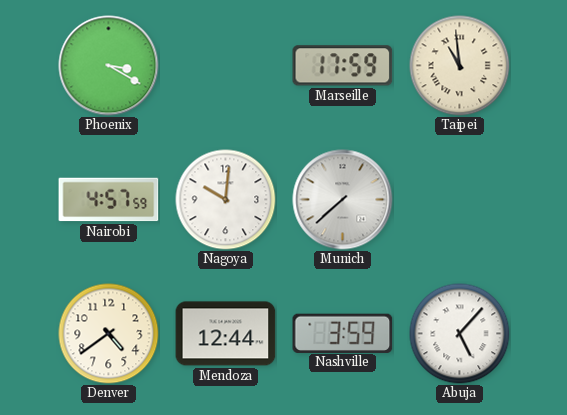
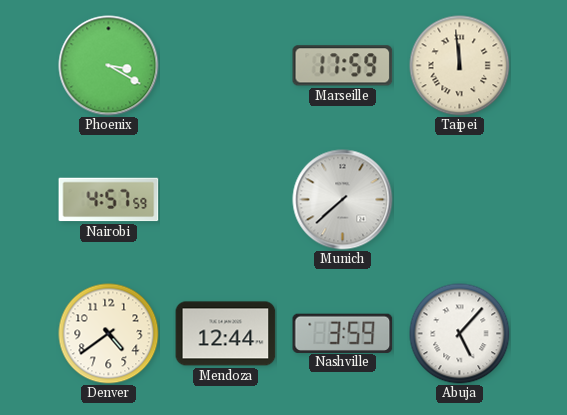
Taipei: 10:59 -> 11:59 (460, 66)
Nagoya: 10:01 -> none (226, 200)
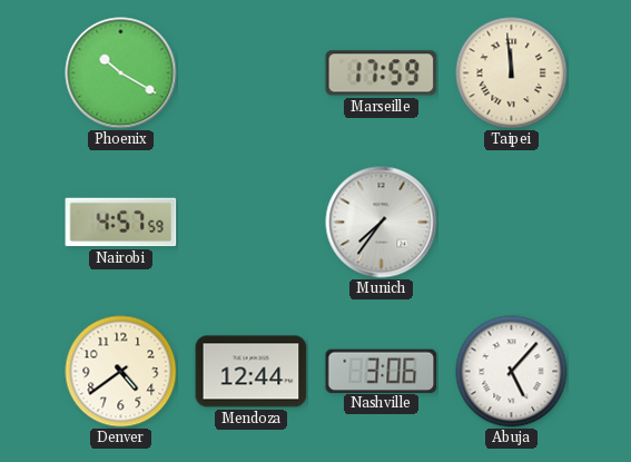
Phoenix: 3:20 -> 10:20 (121, 73)
Munich: 7:38 -> 7:36 (382, 223)
Nashville: 3:59 -> 3:06 (382, 371)
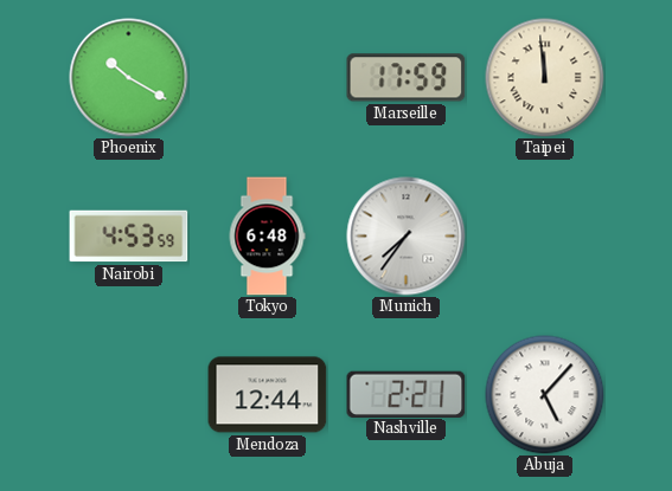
Nairobi: 4:57 -> 4:53 (129, 237)
Tokyo: none -> 6:48 (267, 237)
Denver: 4:39 -> none (121, 372)
Nashville: 3:06 -> 2:21 (407, 394)
